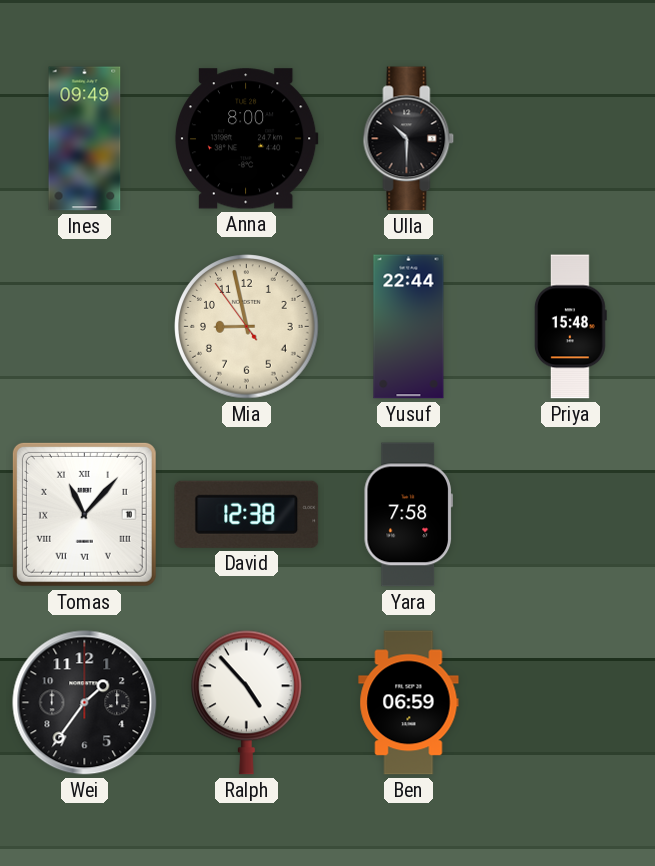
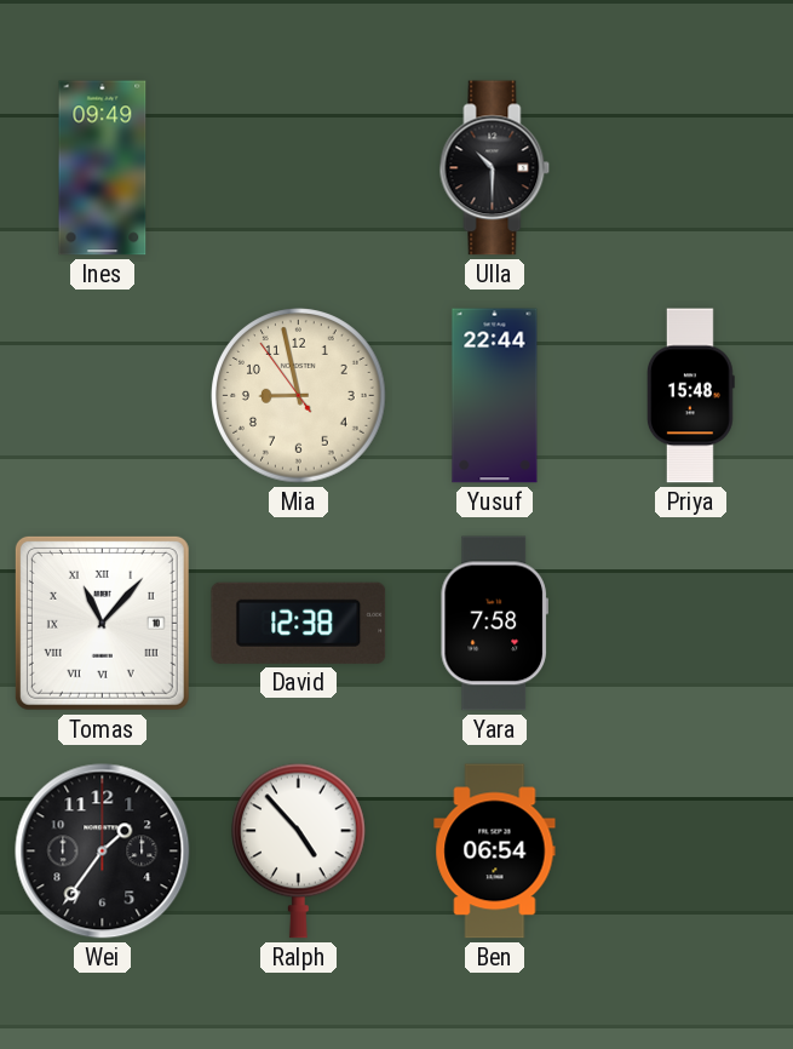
Anna: 8:00 -> none (246, 139)
Ben: 06:59 -> 06:54 (495, 852)
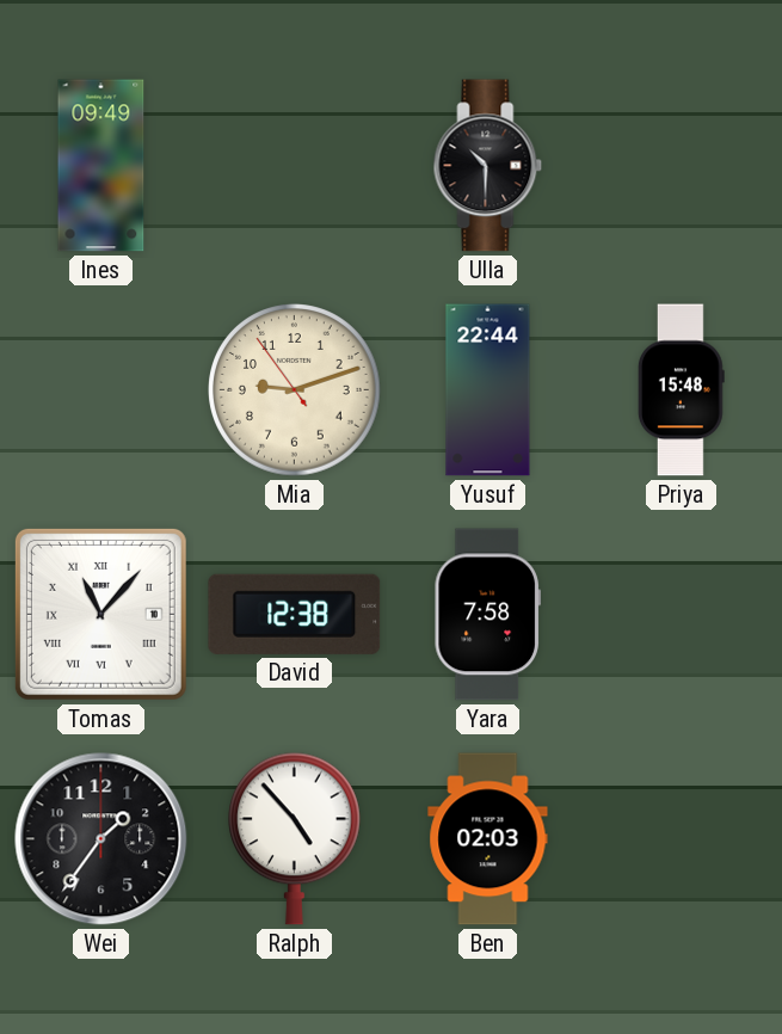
Mia: 8:57 -> 9:11 (295, 390)
Ben: 06:54 -> 02:03 (488, 839)
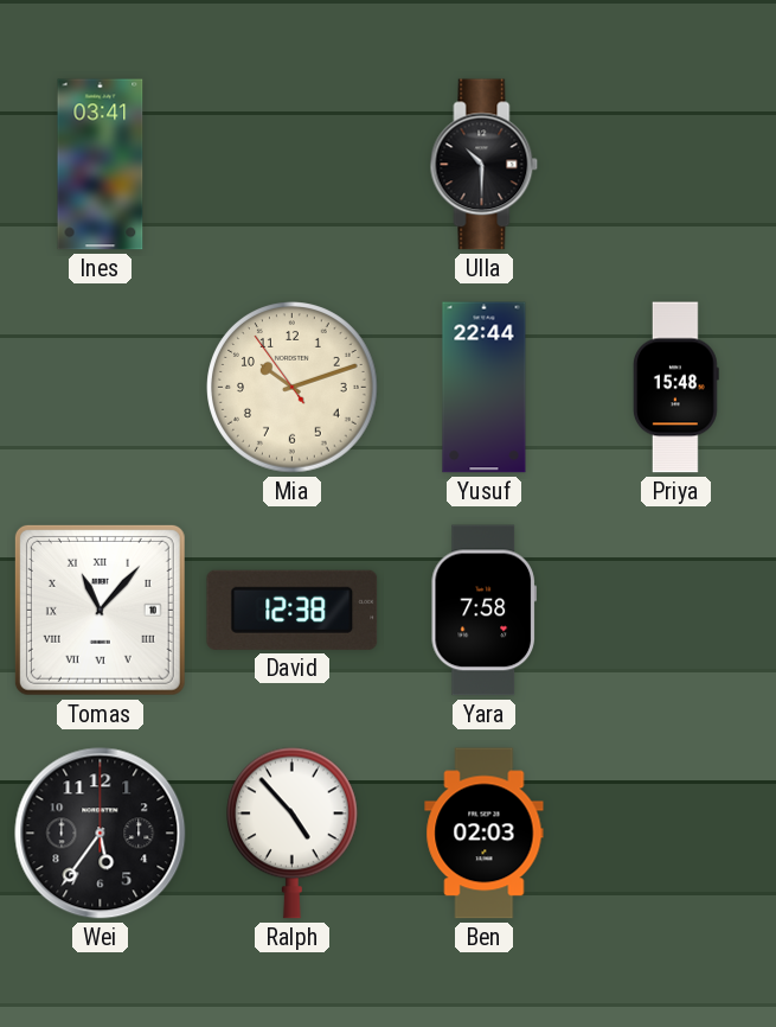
Ines: 09:49 -> 03:41 (101, 165)
Mia: 9:11 -> 10:11 (293, 388)
Wei: 1:36 -> 5:36 (101, 834)
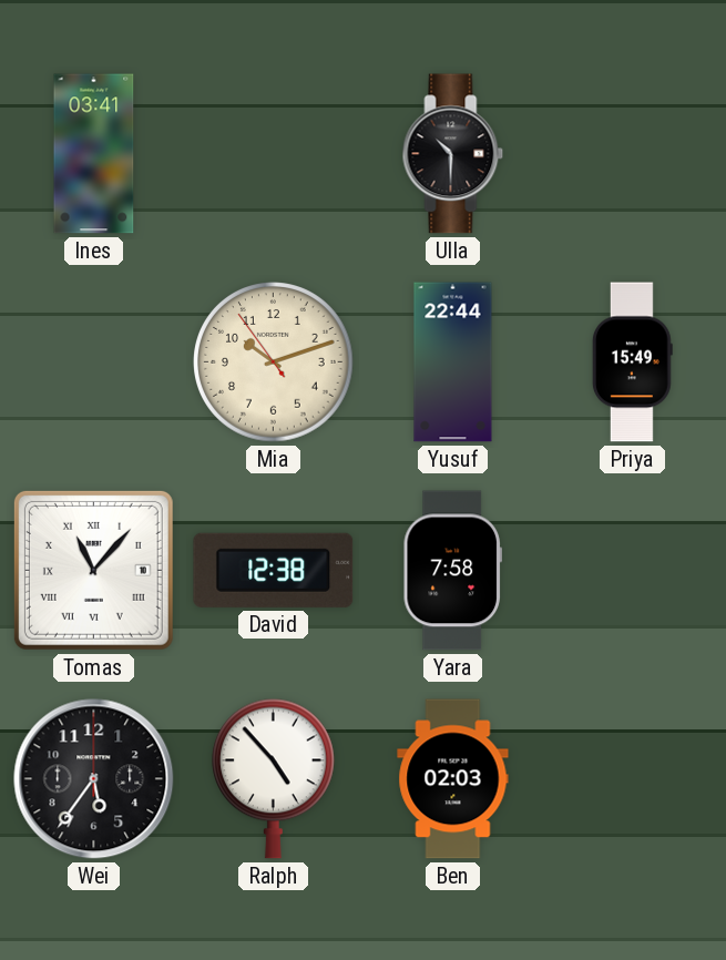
Priya: 15:48 -> 15:49 (632, 362)
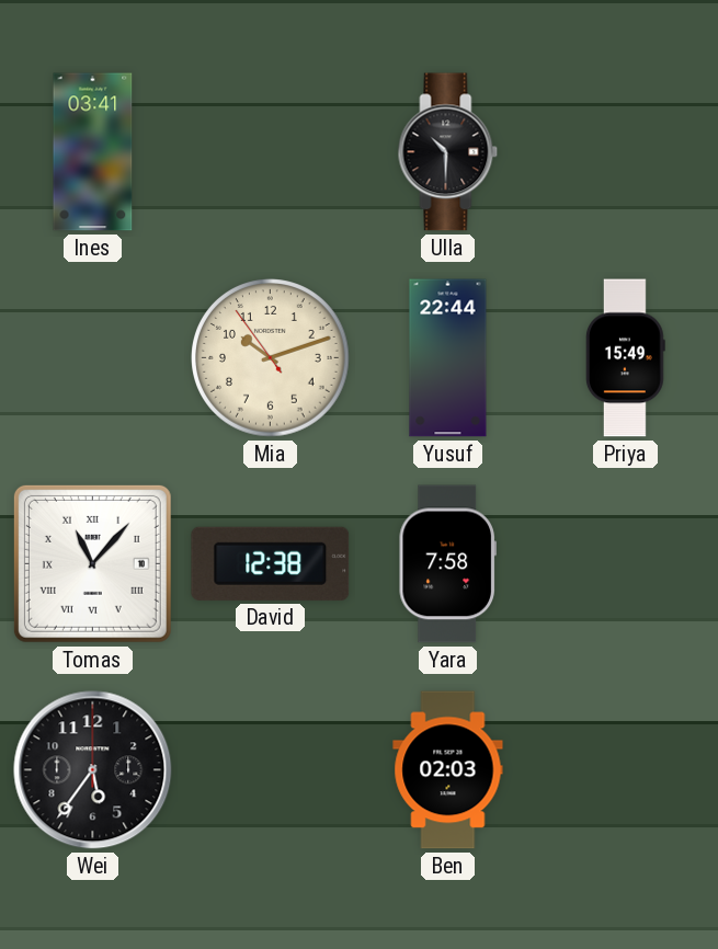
Ralph: 4:53 -> none (274, 778)
